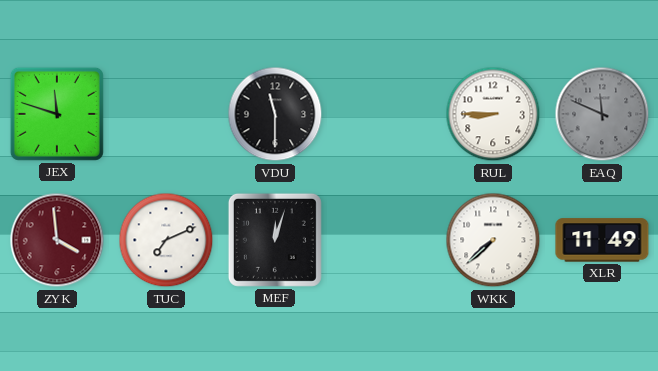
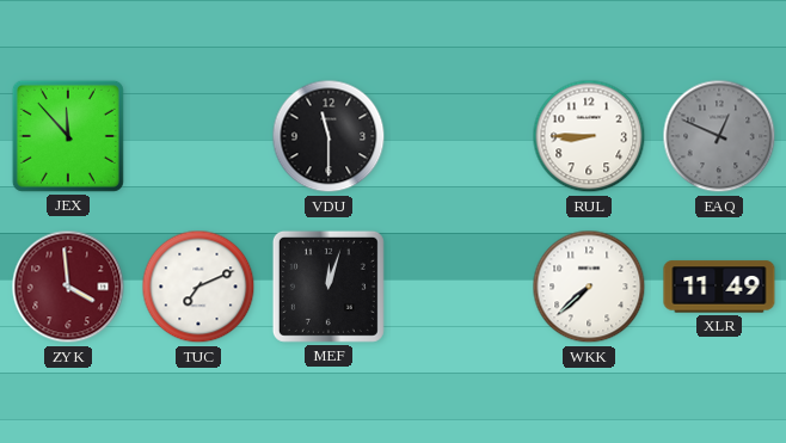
JEX: 11:48 -> 11:53 (68, 136)
EAQ: 11:49 -> 12:49 (719, 136)
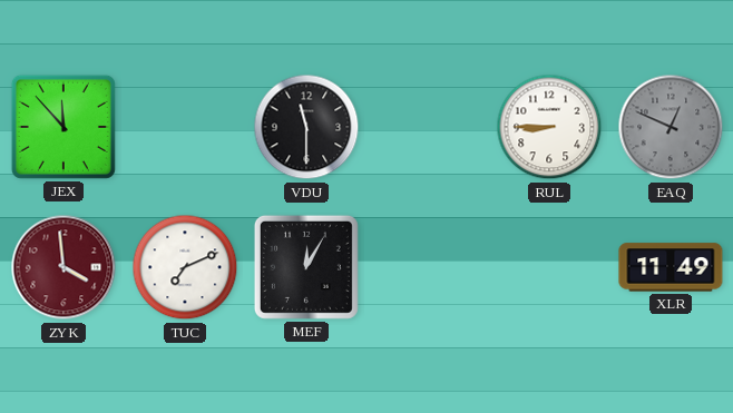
MEF: 12:03 -> 12:05 (306, 267)
WKK: 7:38 -> none (589, 287)
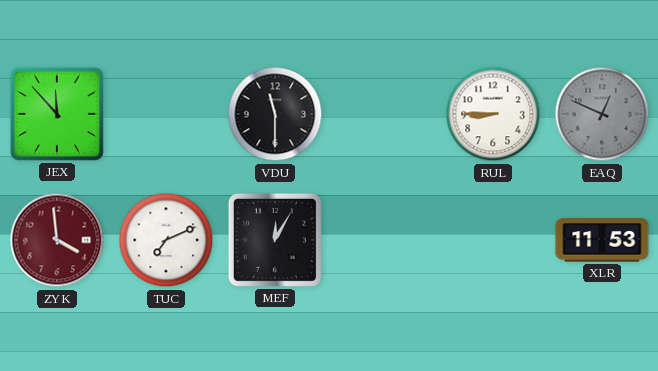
XLR: 11:49 -> 11:53 (602, 240)
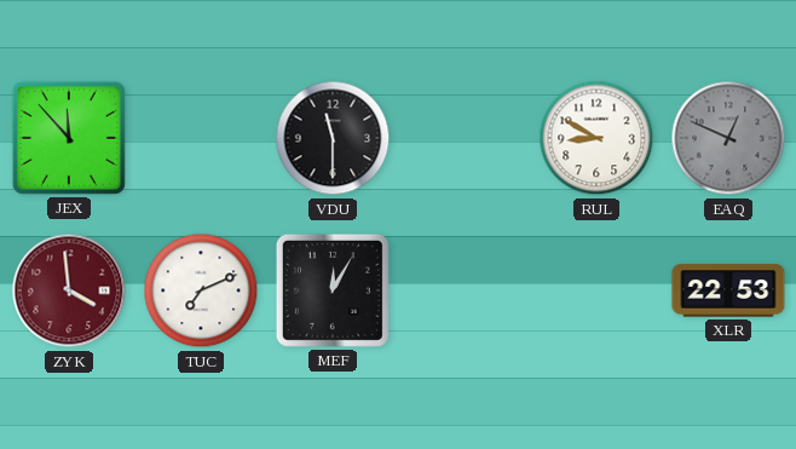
RUL: 8:45 -> 8:50 (596, 138)
XLR: 11:53 -> 22:53 (728, 290)
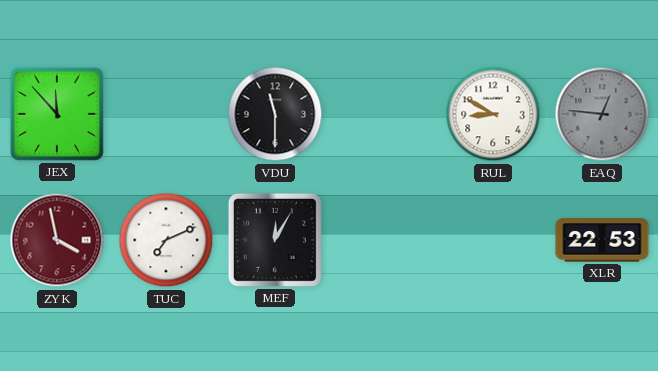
EAQ: 12:49 -> 12:46 (602, 114)
ZYK: 3:59 -> 3:58 (57, 240)
